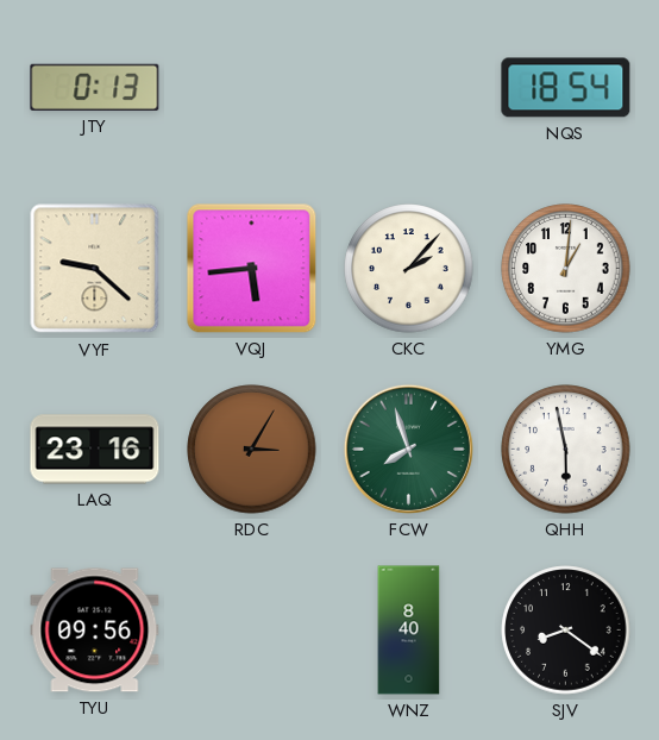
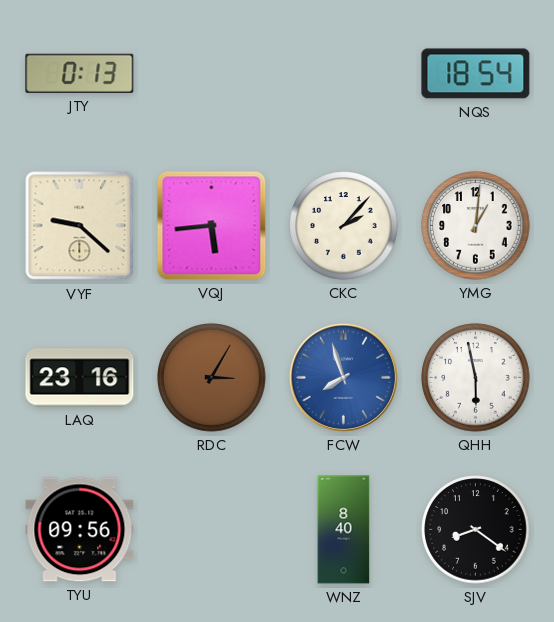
FCW dial: green -> blue (343, 377)
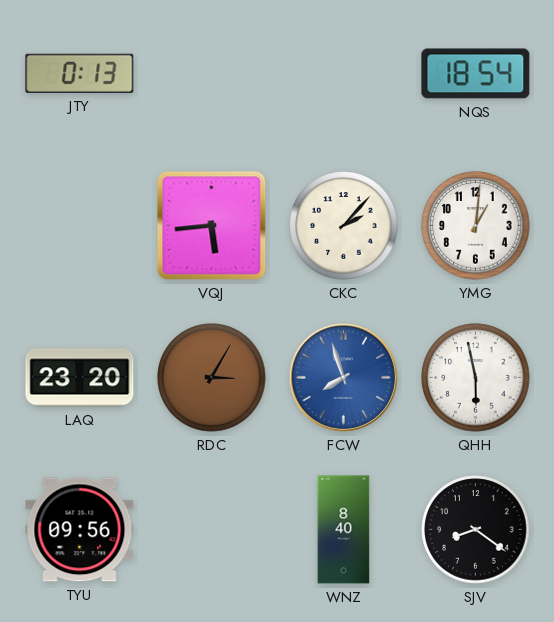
VYF: 9:22 -> none (80, 226)
LAQ: 23:16 -> 23:20 (80, 378)
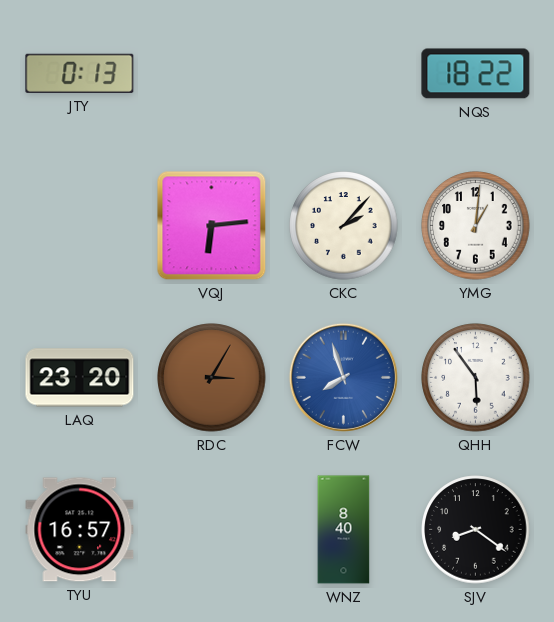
NQS: 18:54 -> 18:22 (476, 74)
VQJ: 5:44 -> 6:14 (212, 226)
QHH: 5:58 -> 5:54 (476, 378)
TYU: 09:56 -> 16:57 (80, 530)
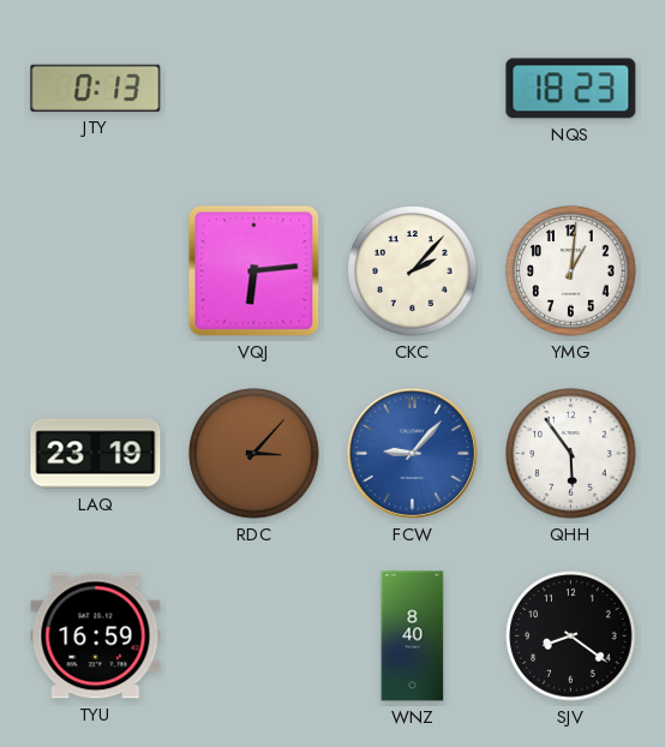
NQS: 18:22 -> 18:23 (571, 89)
LAQ: 23:20 -> 23:19 (96, 454)
RDC: 3:05 -> 3:07 (254, 454)
FCW: 7:57 -> 9:07 (412, 453)
TYU: 16:57 -> 16:59 (96, 637)
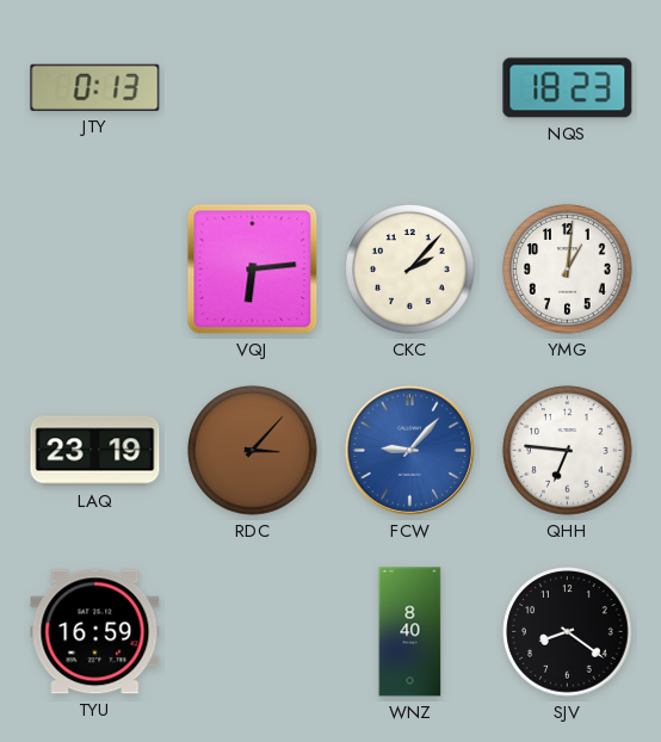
QHH: 5:54 -> 6:46 (568, 451)
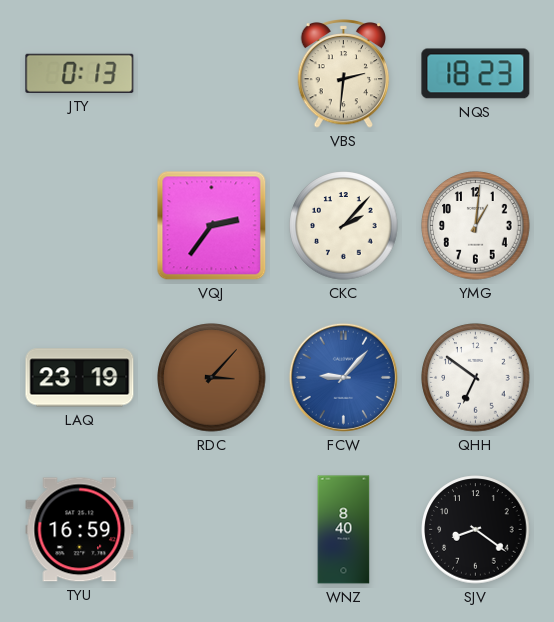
VBS: none -> 2:31 (344, 74)
VQJ: 6:14 -> 2:36 (212, 226)
QHH: 6:46 -> 6:51 (476, 378)
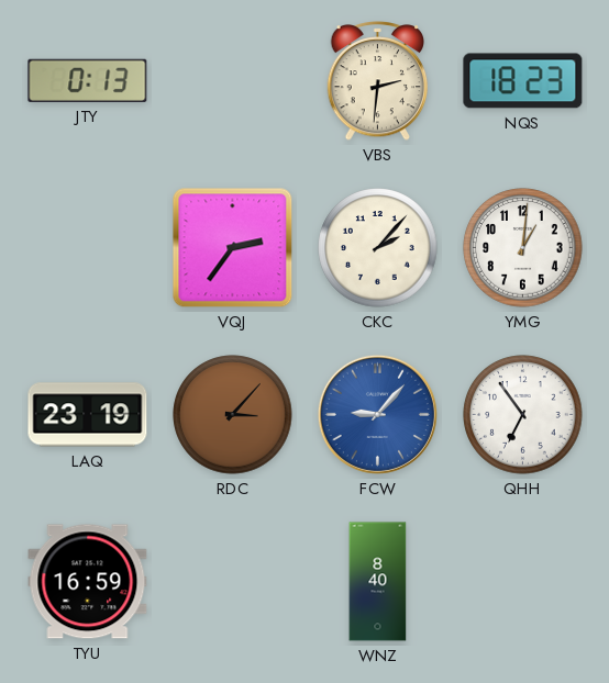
QHH: 6:51 -> 6:54 (523, 415)
SJV: 8:21 -> none (476, 530)
